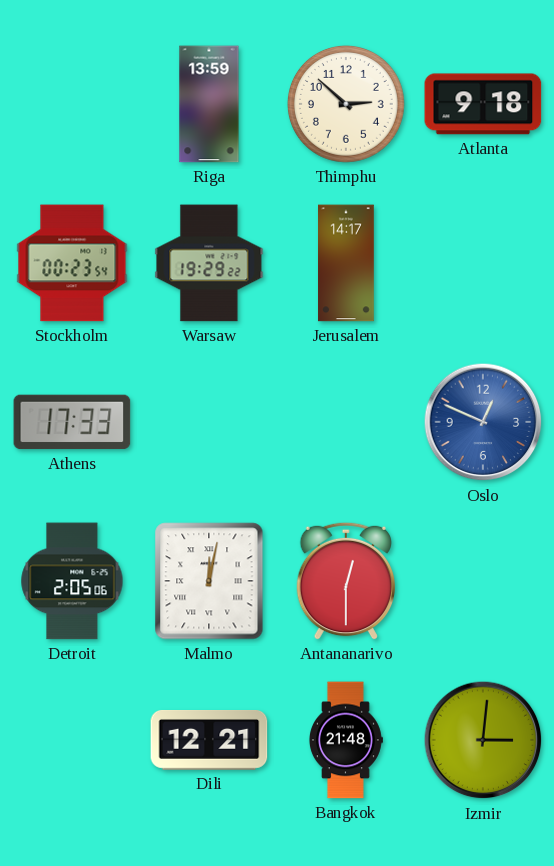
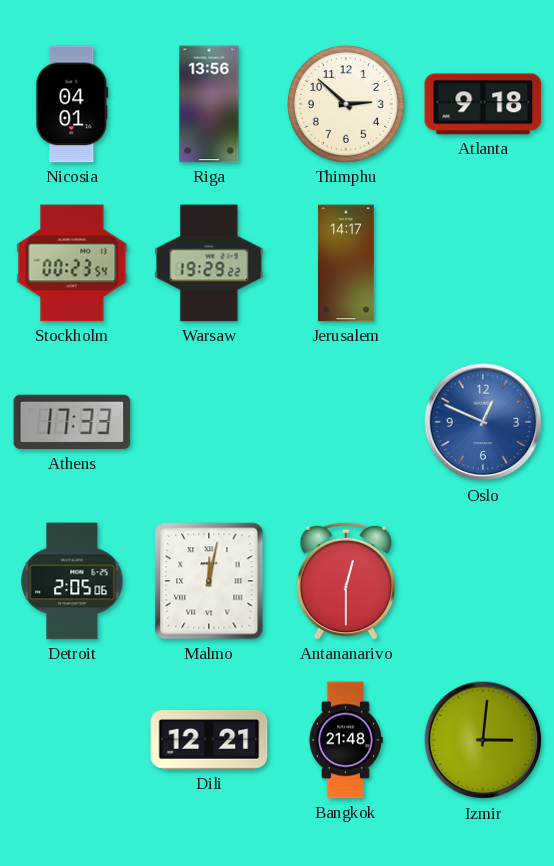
Nicosia: none -> 04:01 (72, 104)
Riga: 13:59 -> 13:56 (209, 104)
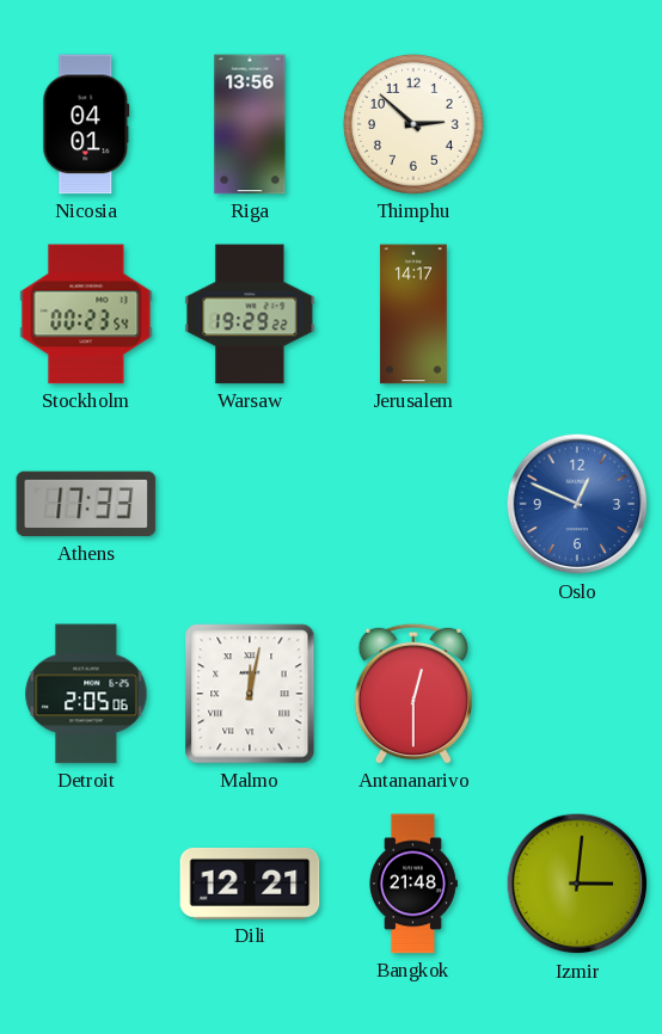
Atlanta: 9:18 -> none (483, 104)
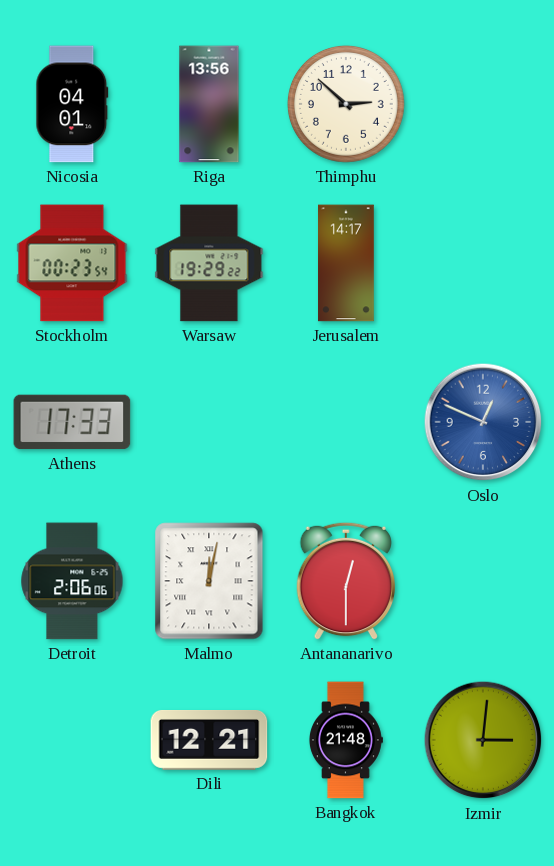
Detroit: 2:05 -> 2:06 (72, 581)
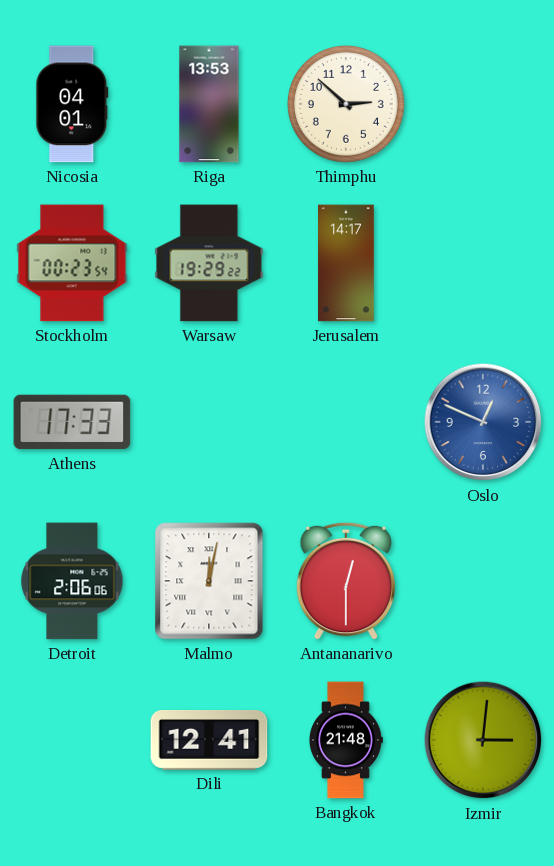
Riga: 13:56 -> 13:53 (209, 104)
Dili: 12:21 -> 12:41 (209, 741)
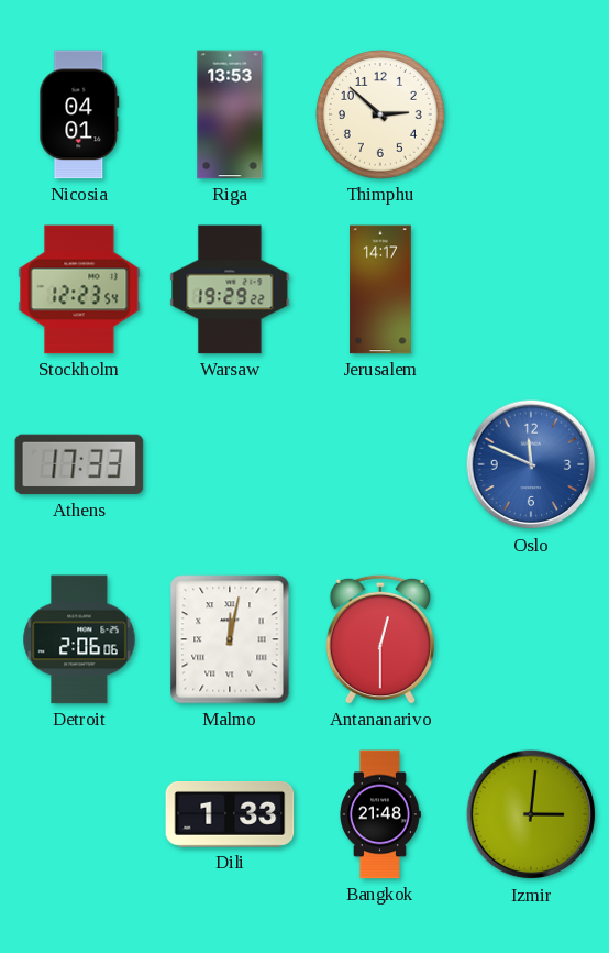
Stockholm: 00:23 -> 12:23 (79, 289)
Oslo: 12:49 -> 11:49 (531, 464)
Dili: 12:41 -> 1:33 (230, 815)
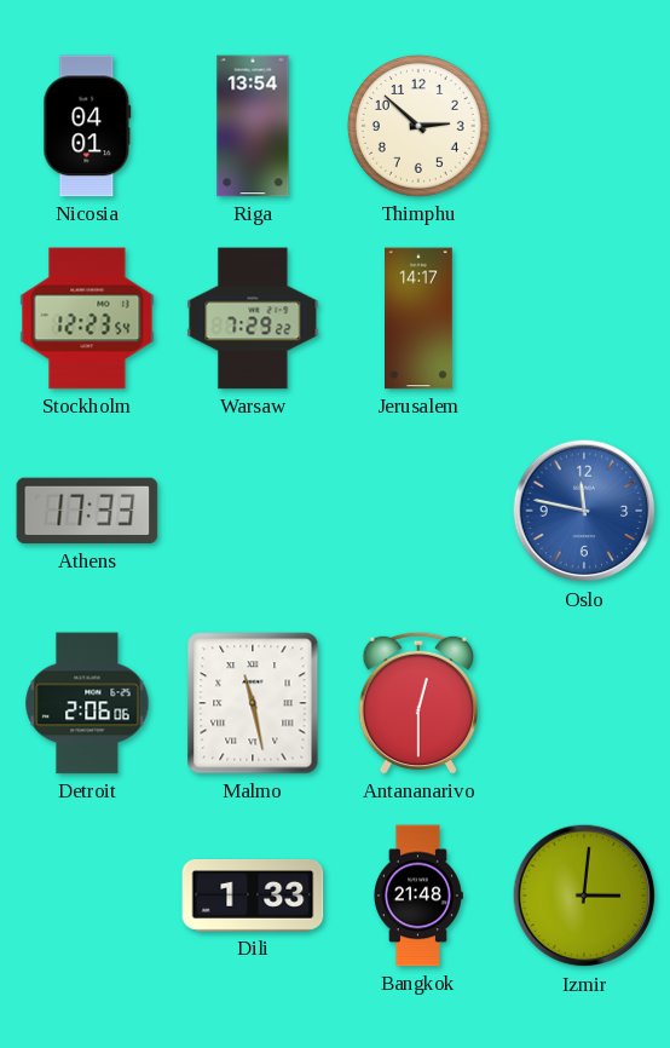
Riga: 13:53 -> 13:54 (253, 126)
Warsaw: 19:29 -> 7:29 (253, 318)
Oslo: 11:49 -> 11:47 (584, 511)
Malmo: 12:02 -> 11:28 (253, 703)
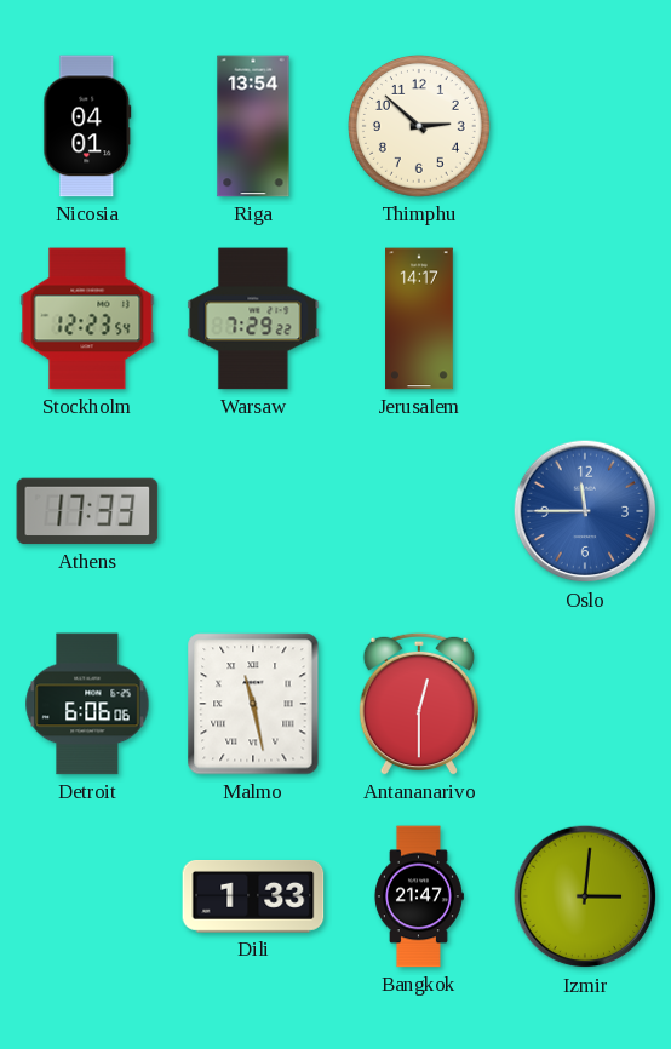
Oslo: 11:47 -> 11:45 (585, 511)
Detroit: 2:06 -> 6:06 (87, 704)
Bangkok: 21:48 -> 21:47 (418, 896)
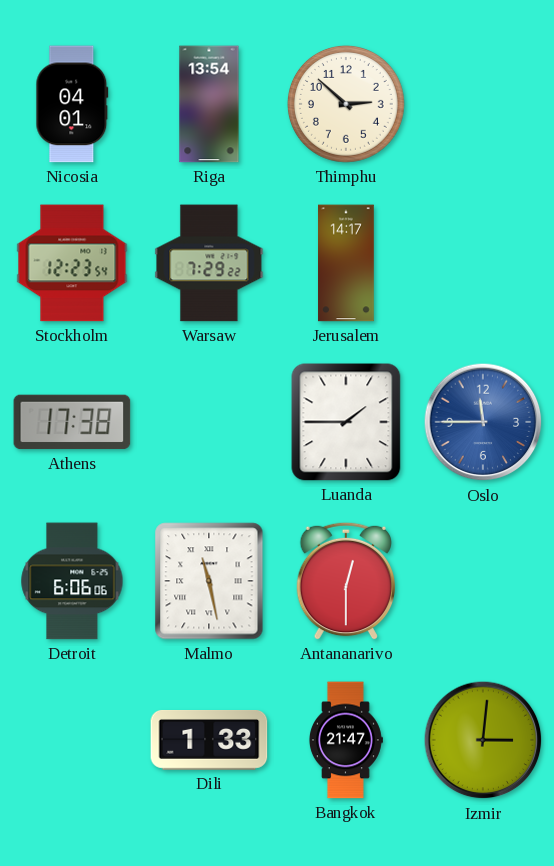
Athens: 17:33 -> 17:38 (72, 422)
Luanda: none -> 1:45 (346, 422)
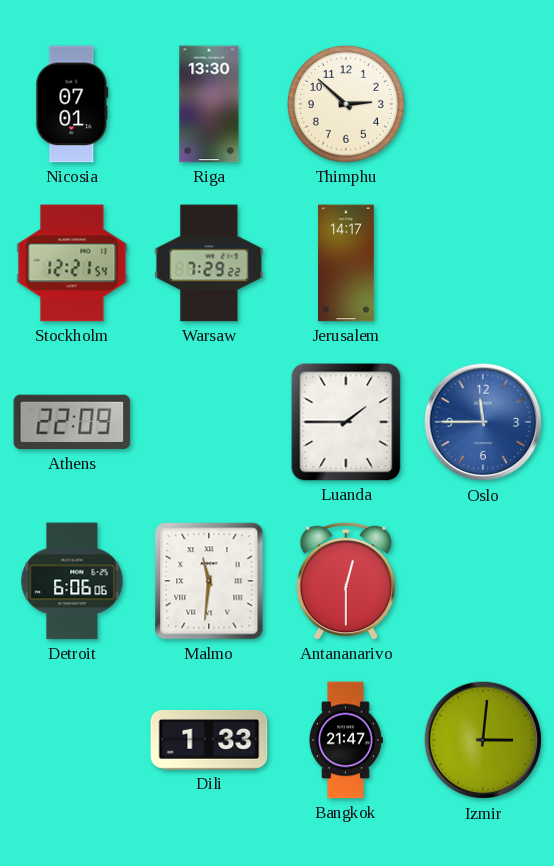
Nicosia: 04:01 -> 07:01 (72, 104)
Riga: 13:54 -> 13:30 (209, 104)
Stockholm: 12:23 -> 12:21 (72, 263)
Athens: 17:38 -> 22:09 (72, 422)
Malmo: 11:28 -> 11:31 (209, 581)
